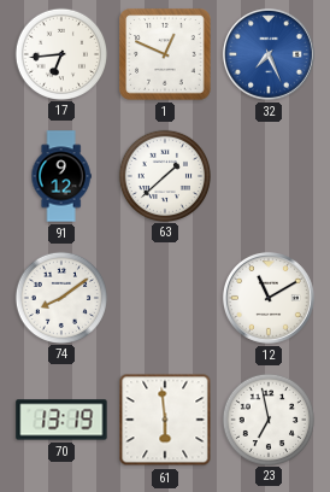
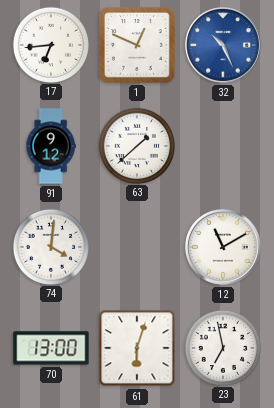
32: 7:26 -> 10:26 (223, 45)
74: 8:09 -> 4:01 (50, 246)
70: 13:19 -> 13:00 (51, 348)
61: 5:59 -> 6:03 (137, 348)
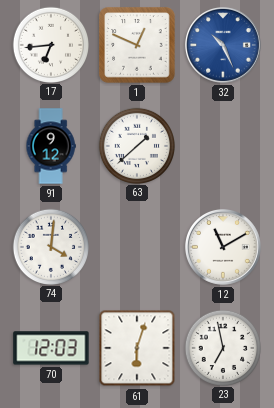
70: 13:00 -> 12:03 (51, 348)
